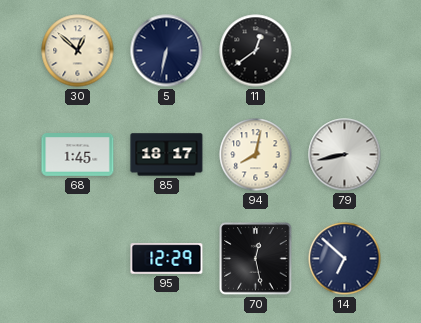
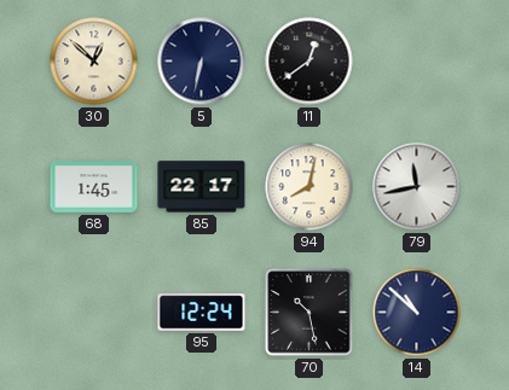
85: 18:17 -> 22:17 (202, 187)
79: 8:43 -> 11:43 (417, 187)
95: 12:29 -> 12:24 (202, 313)
70: 12:28 -> 10:28 (310, 313)
14: 6:52 -> 10:52 (417, 313)
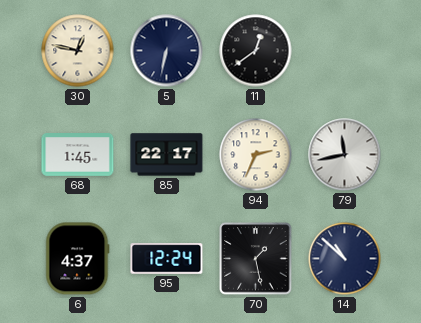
30: 12:52 -> 12:47 (78, 51)
94: 8:02 -> 2:34 (256, 155)
6: none -> 4:37 (78, 259)
70: 10:28 -> 1:28 (256, 259)
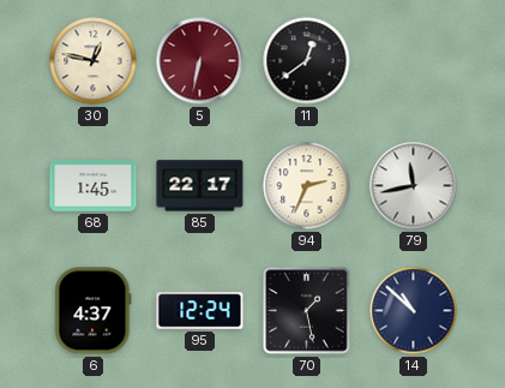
5 dial: navy -> burgundy (200, 61)
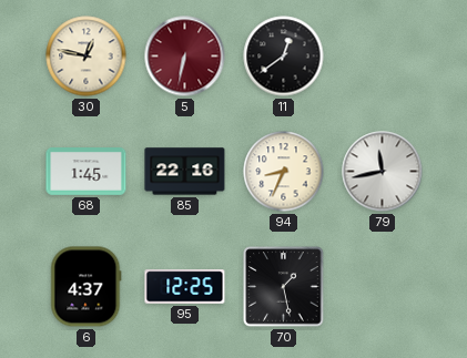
85: 22:17 -> 22:16 (185, 172)
94: 2:34 -> 8:34 (284, 172)
95: 12:24 -> 12:25 (185, 287)
14: 10:52 -> none (414, 311)
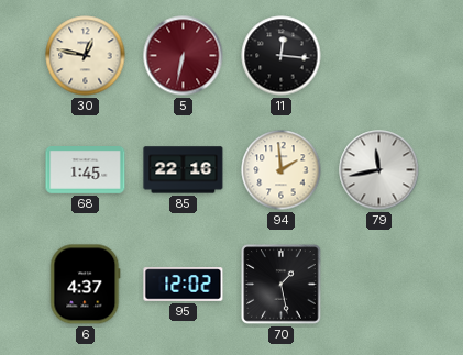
11: 12:39 -> 12:16 (282, 56)
94: 8:34 -> 1:59 (282, 170)
95: 12:25 -> 12:02 (184, 285)
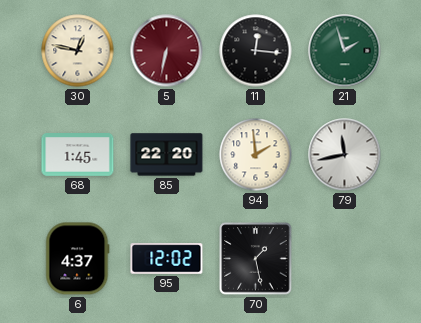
21: none -> 1:57 (345, 51)
85: 22:16 -> 22:20 (167, 155)
